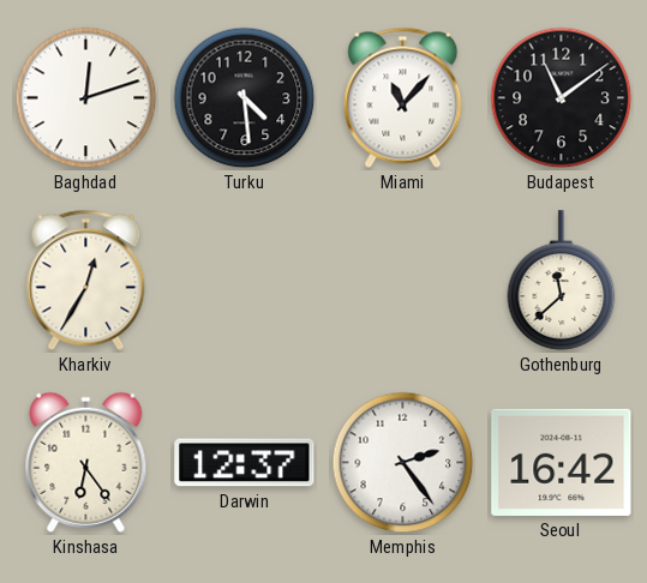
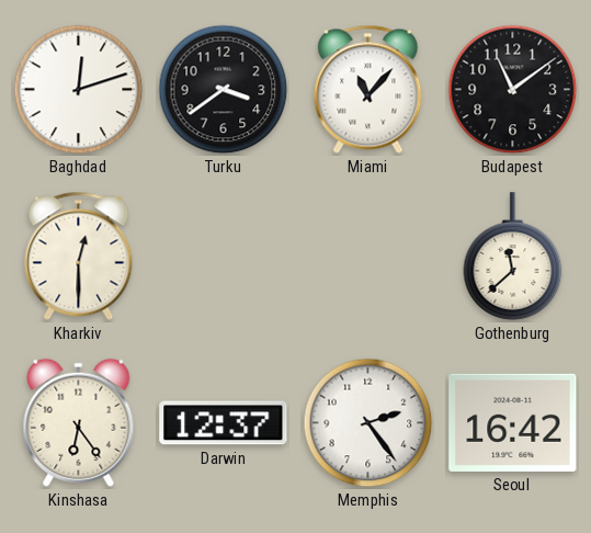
Turku: 4:29 -> 3:39 (224, 90)
Kharkiv: 12:35 -> 12:30 (79, 256)
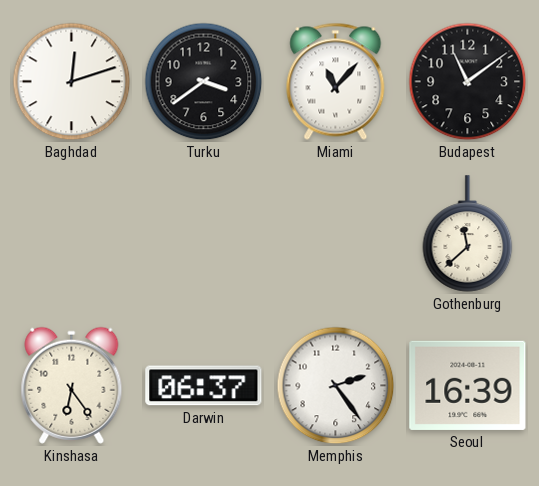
Kharkiv: 12:30 -> none (79, 256)
Darwin: 12:37 -> 06:37 (204, 386)
Seoul: 16:42 -> 16:39 (468, 385)
